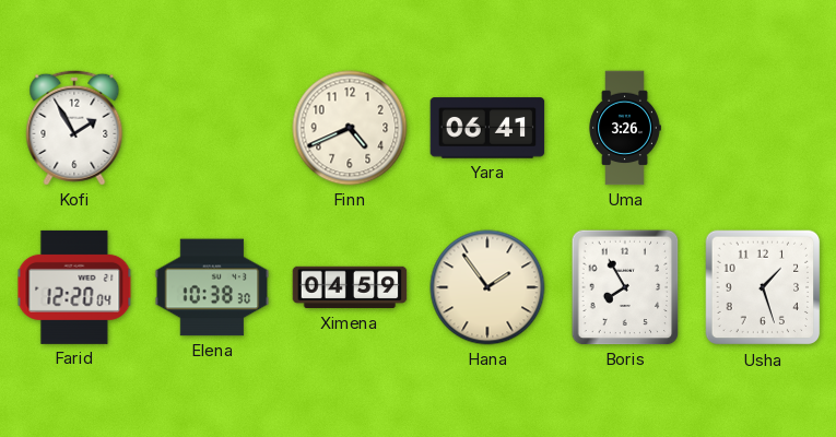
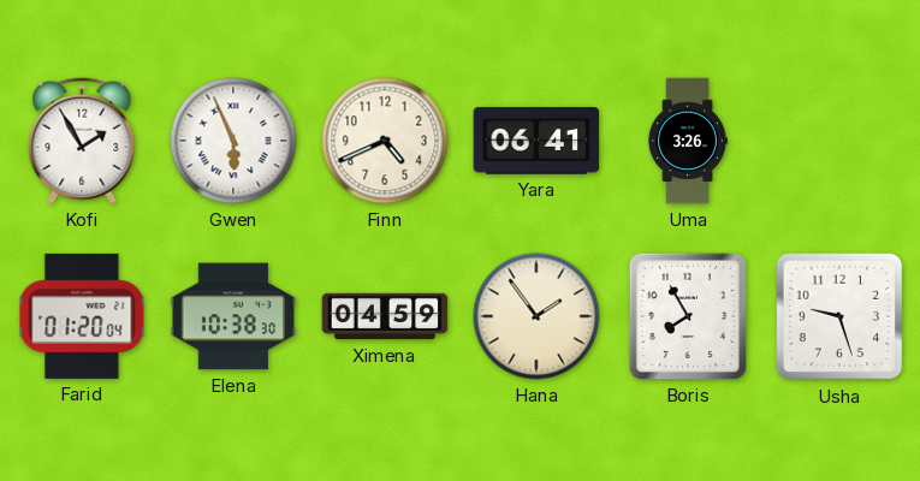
Gwen: none -> 5:56 (233, 141)
Farid: 12:20 -> 01:20 (82, 316)
Usha: 1:27 -> 9:27 (839, 316)
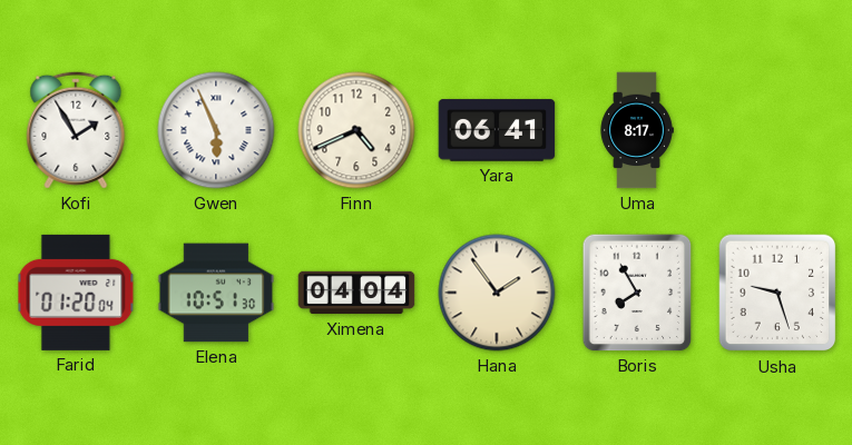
Uma: 3:26 -> 8:17 (637, 130)
Elena: 10:38 -> 10:51 (216, 293)
Ximena: 04:59 -> 04:04 (356, 293)
